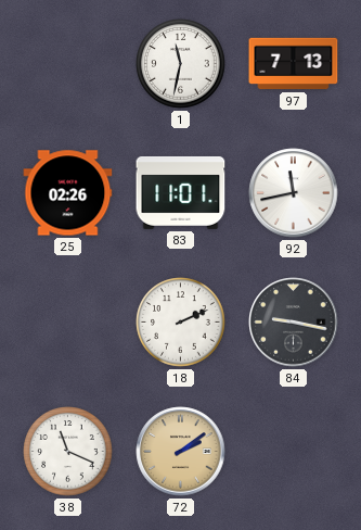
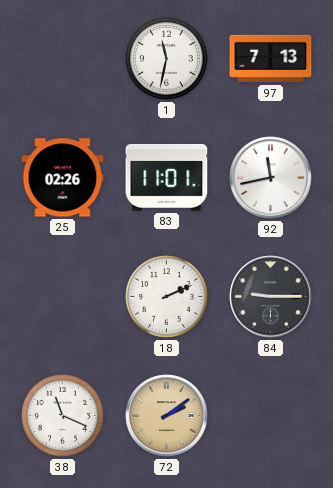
84: 9:17 -> 9:15 (271, 297)
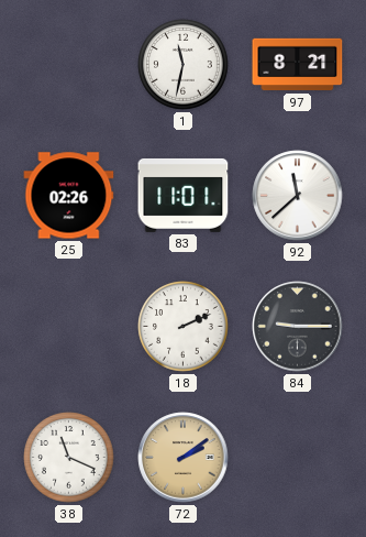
97: 7:13 -> 8:21 (298, 65)
92: 11:43 -> 11:38 (298, 196)
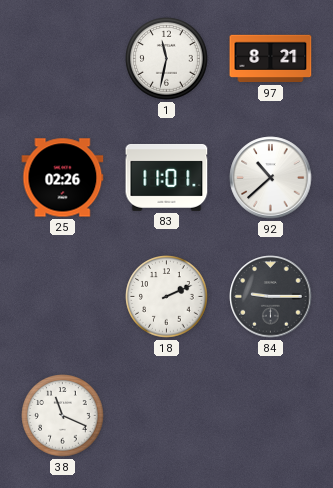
92: 11:38 -> 10:38 (271, 178)
72: 2:09 -> none (184, 458)
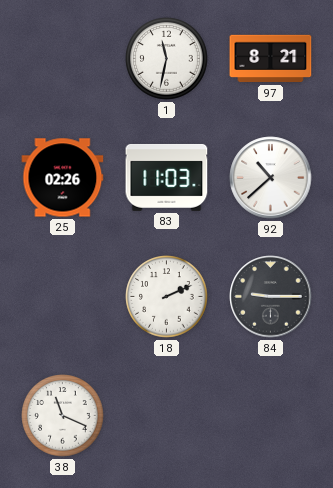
83: 11:01 -> 11:03 (167, 177)
